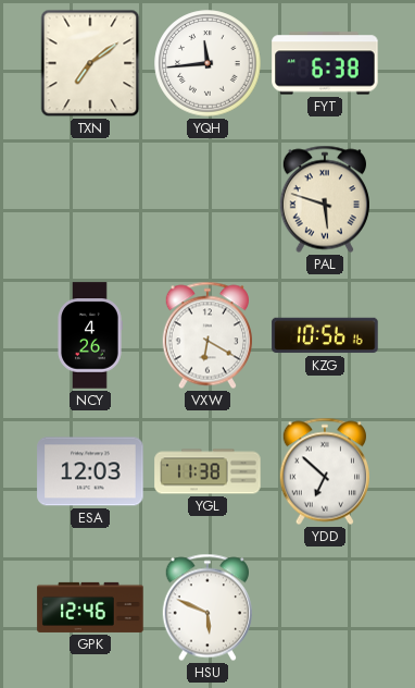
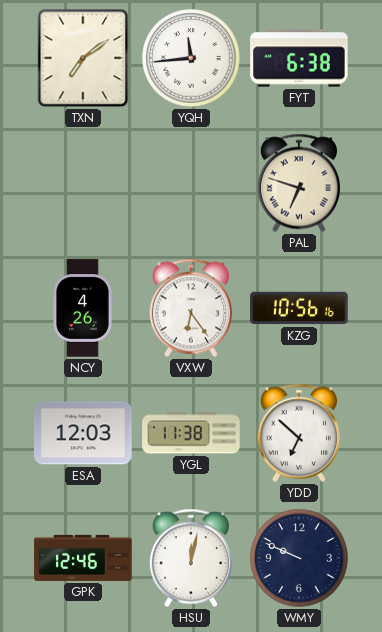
PAL: 5:48 -> 6:48 (299, 183)
VXW: 6:20 -> 6:24 (191, 308)
HSU: 5:49 -> 12:02 (191, 558)
WMY: none -> 9:49 (299, 558)
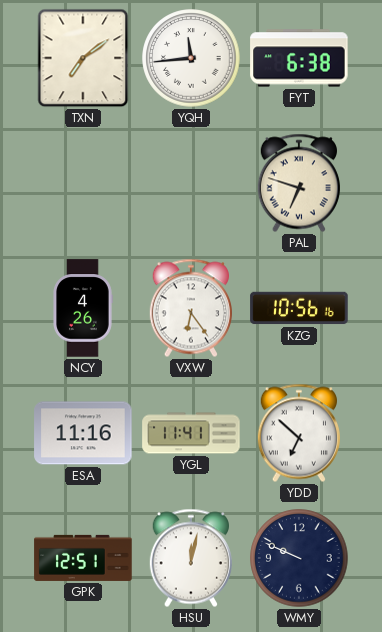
ESA: 12:03 -> 11:16 (83, 433)
YGL: 11:38 -> 11:41 (191, 433)
GPK: 12:46 -> 12:51 (83, 558)
